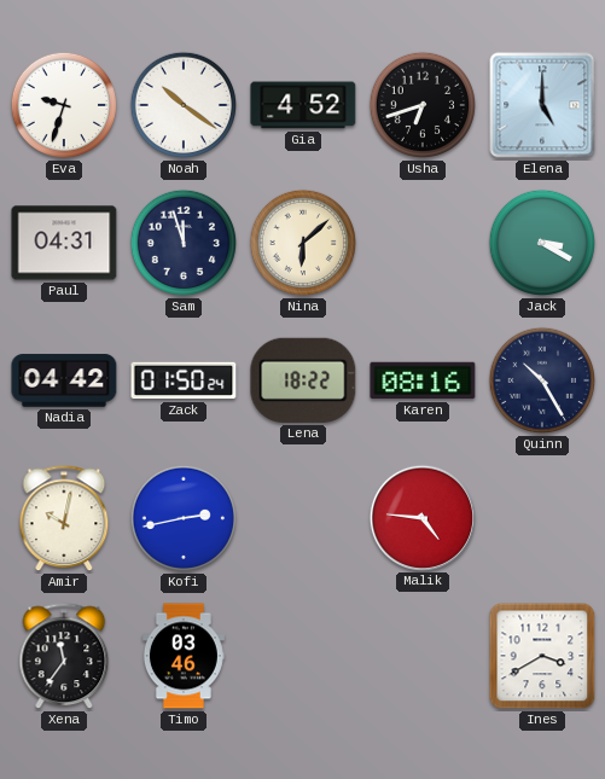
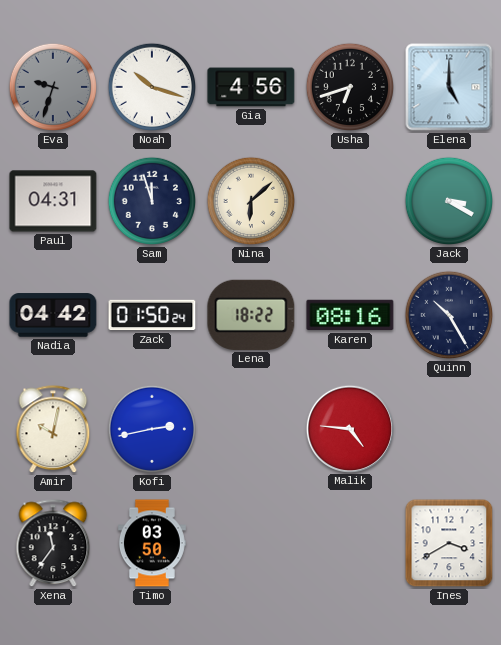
Eva dial: white -> grey (53, 87)
Noah: 10:21 -> 10:18 (152, 87)
Gia: 4:52 -> 4:56 (251, 87)
Timo: 03:46 -> 03:50 (152, 543)
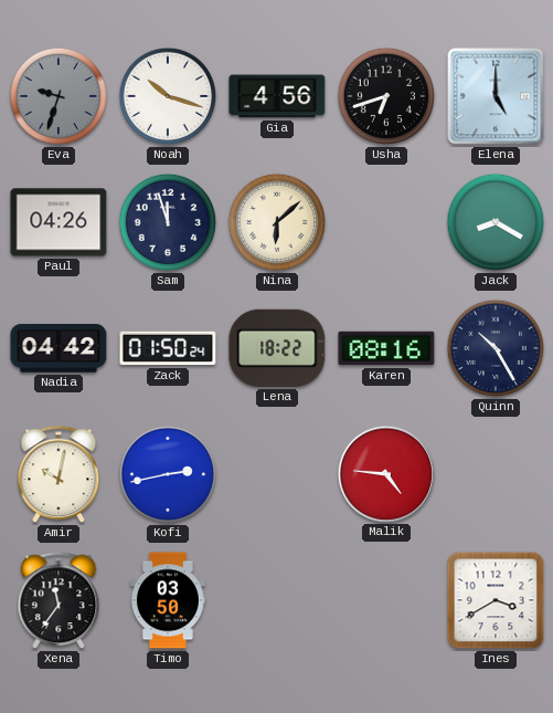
Paul: 04:31 -> 04:26 (59, 222)
Jack: 3:20 -> 8:20 (496, 222)
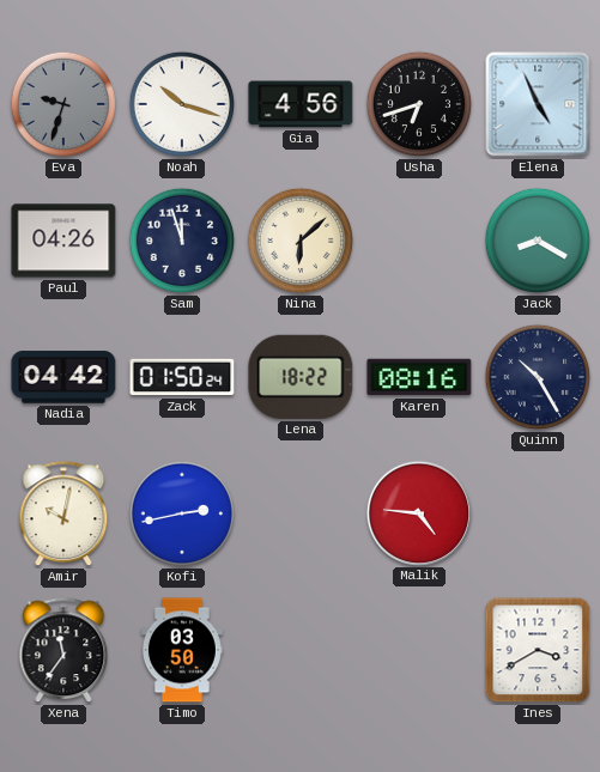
Elena: 5:00 -> 4:56 (538, 104)
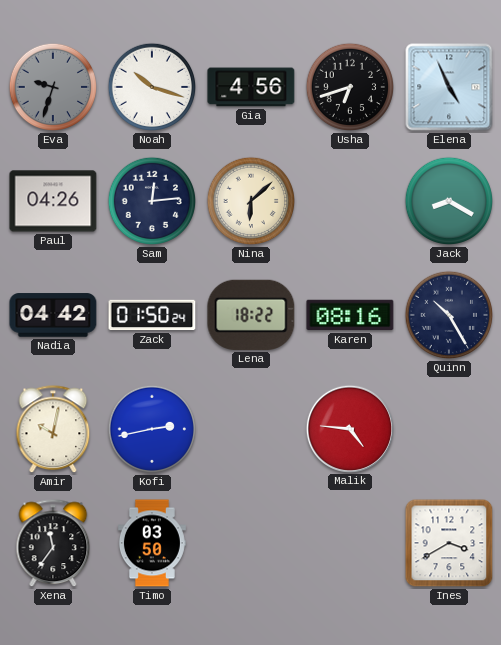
Sam: 11:57 -> 12:14 (152, 201)
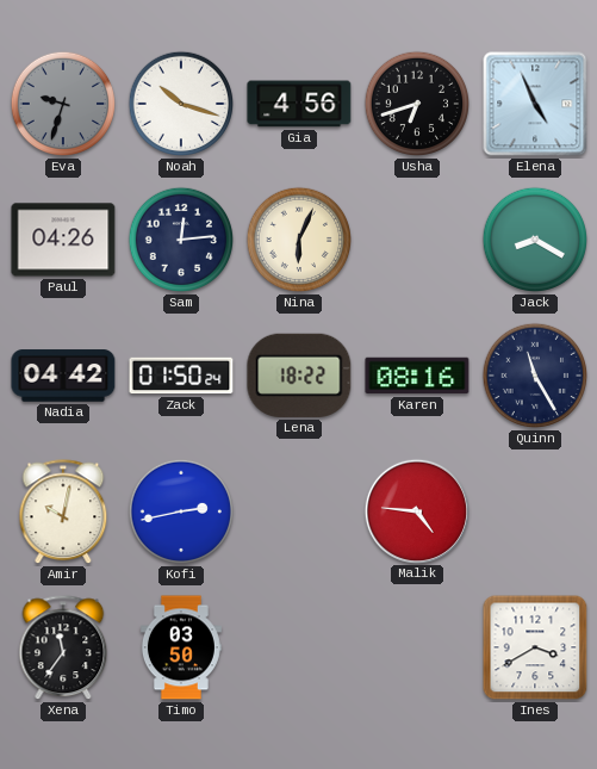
Nina: 6:08 -> 6:04 (299, 240)
Quinn: 10:25 -> 11:25 (535, 376)
